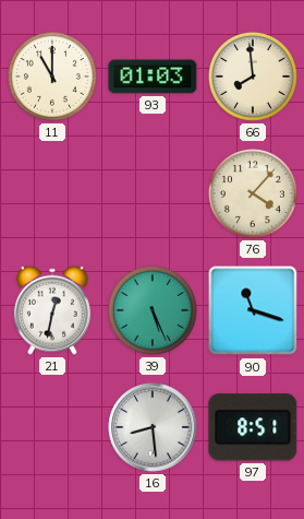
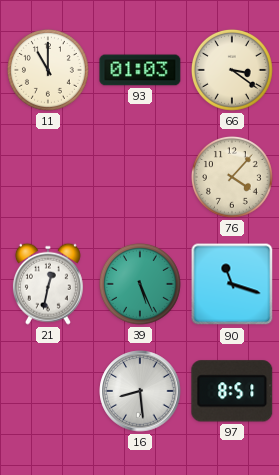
66: 7:59 -> 3:21 (232, 70)
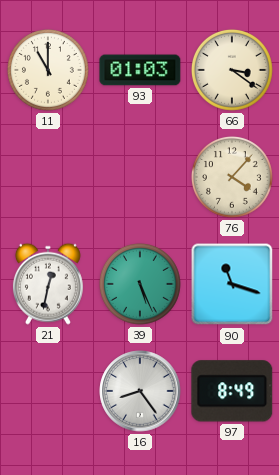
16: 8:29 -> 8:24 (140, 391)
97: 8:51 -> 8:49 (232, 391)
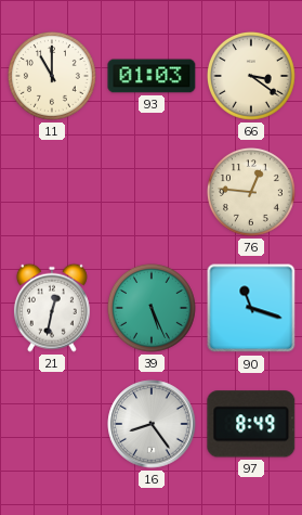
76: 4:07 -> 12:46 (251, 192)
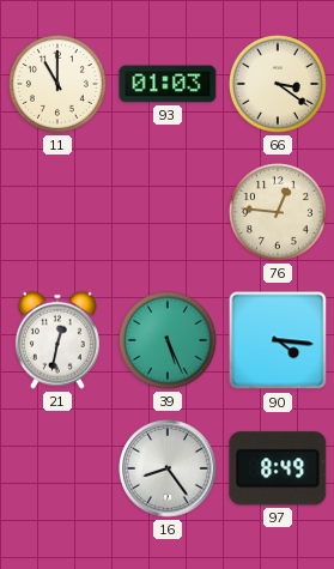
90: 11:18 -> 4:16 (278, 340)
